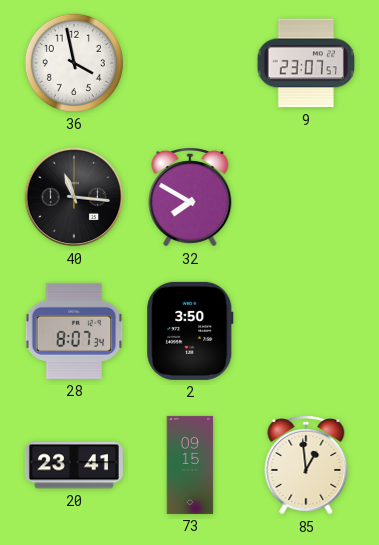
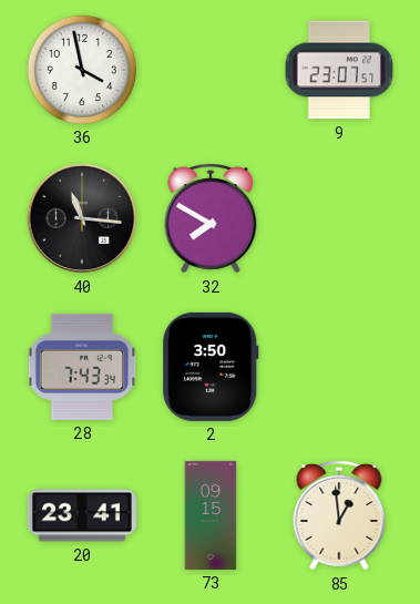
28: 8:07 -> 7:43 (82, 367)
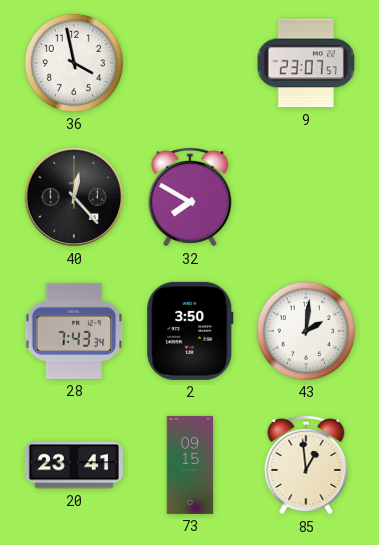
40: 11:16 -> 12:23 (74, 197)
43: none -> 2:01 (306, 331)
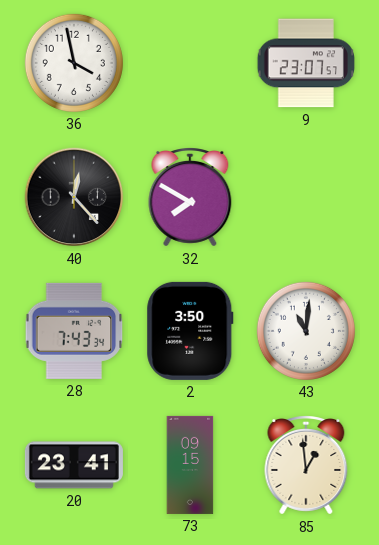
43: 2:01 -> 11:01 (306, 331)
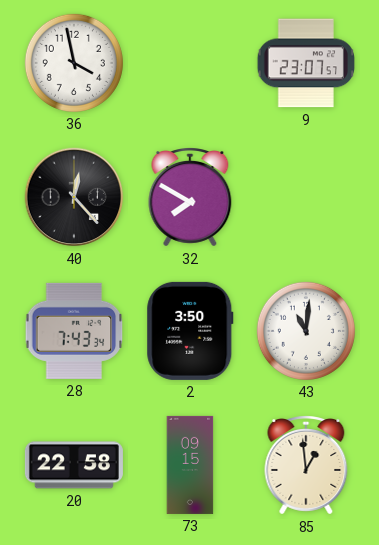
20: 23:41 -> 22:58 (74, 465)
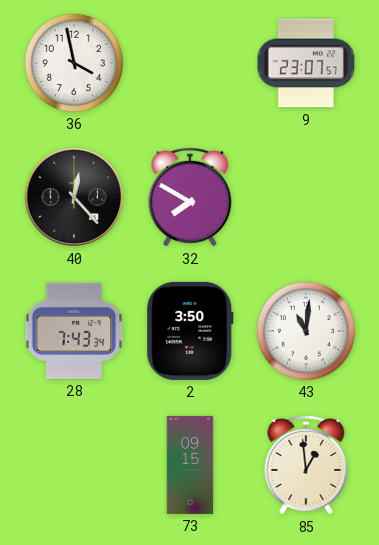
20: 22:58 -> none (74, 465)
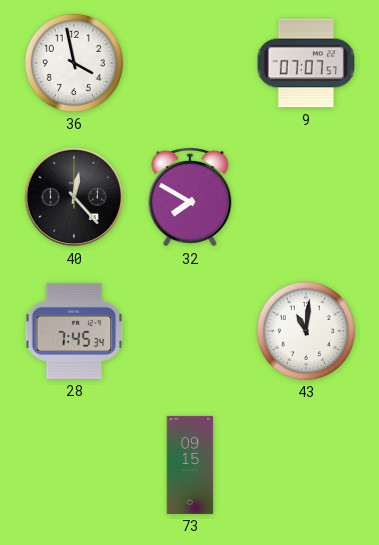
9: 23:07 -> 07:07 (305, 63)
28: 7:43 -> 7:45 (74, 331)
2: 3:50 -> none (190, 331)
85: 12:59 -> none (306, 466)
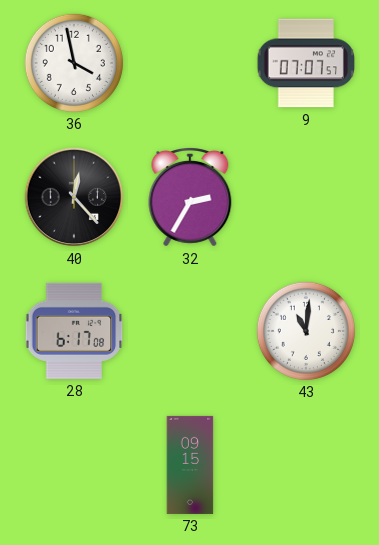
32: 7:50 -> 2:35 (190, 198)
28: 7:45 -> 6:17 (74, 331)
